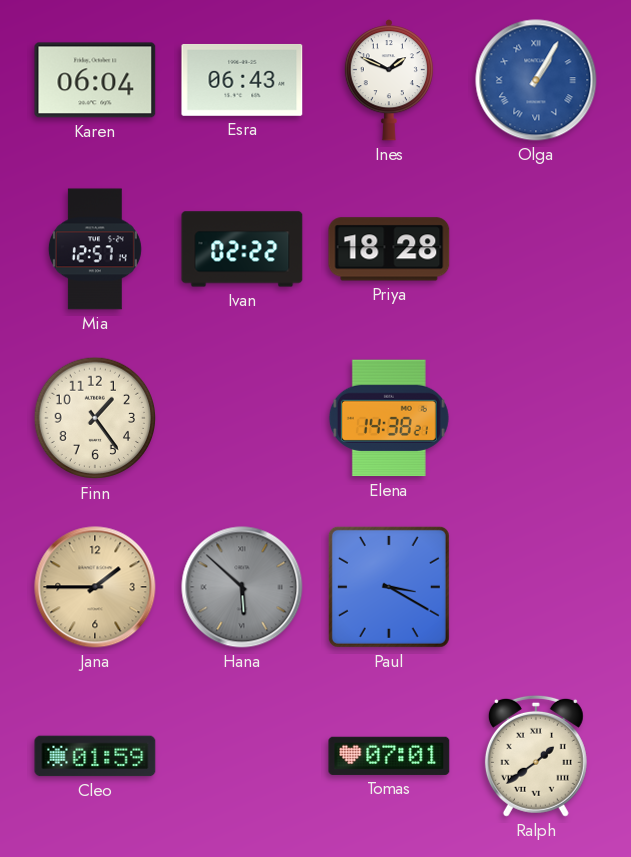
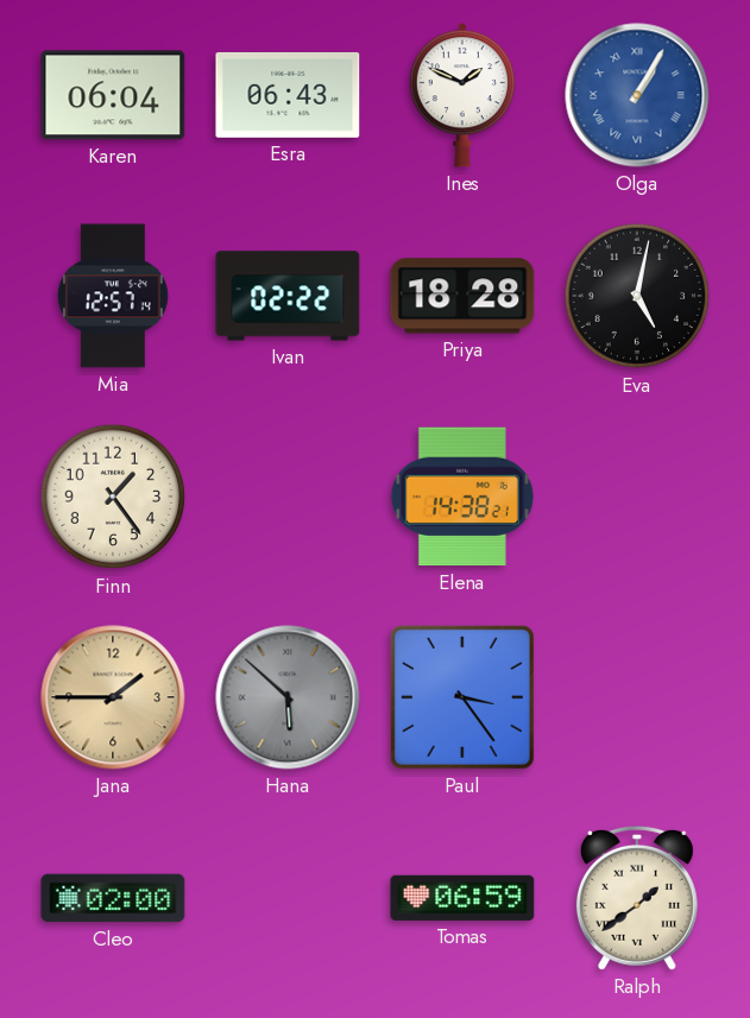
Eva: none -> 5:02 (637, 296)
Paul: 3:20 -> 3:24 (462, 697)
Cleo: 01:59 -> 02:00 (113, 898)
Tomas: 07:01 -> 06:59 (462, 898)
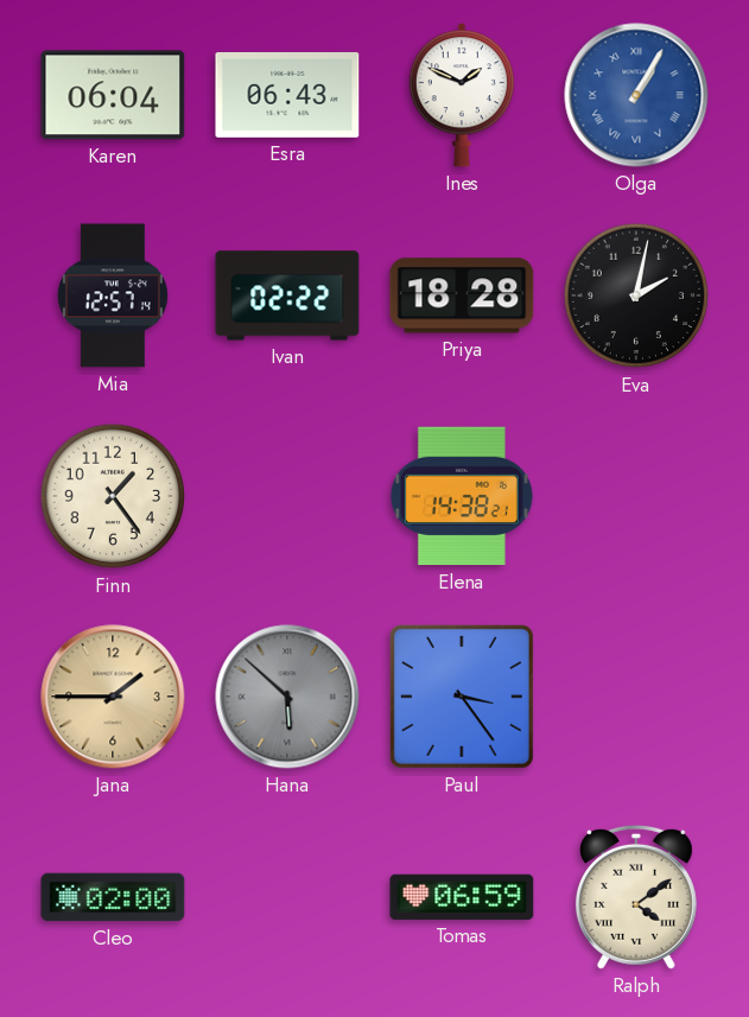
Eva: 5:02 -> 2:02 (636, 295)
Ralph: 1:39 -> 4:09 (636, 897)
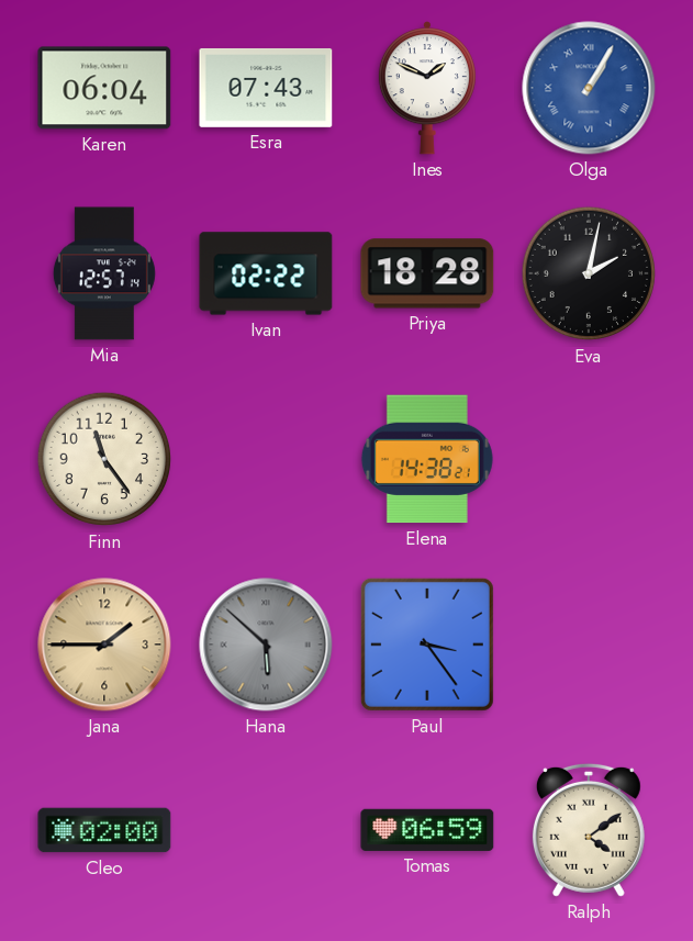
Esra: 06:43 -> 07:43 (266, 88)
Finn: 1:24 -> 11:24 (104, 459)
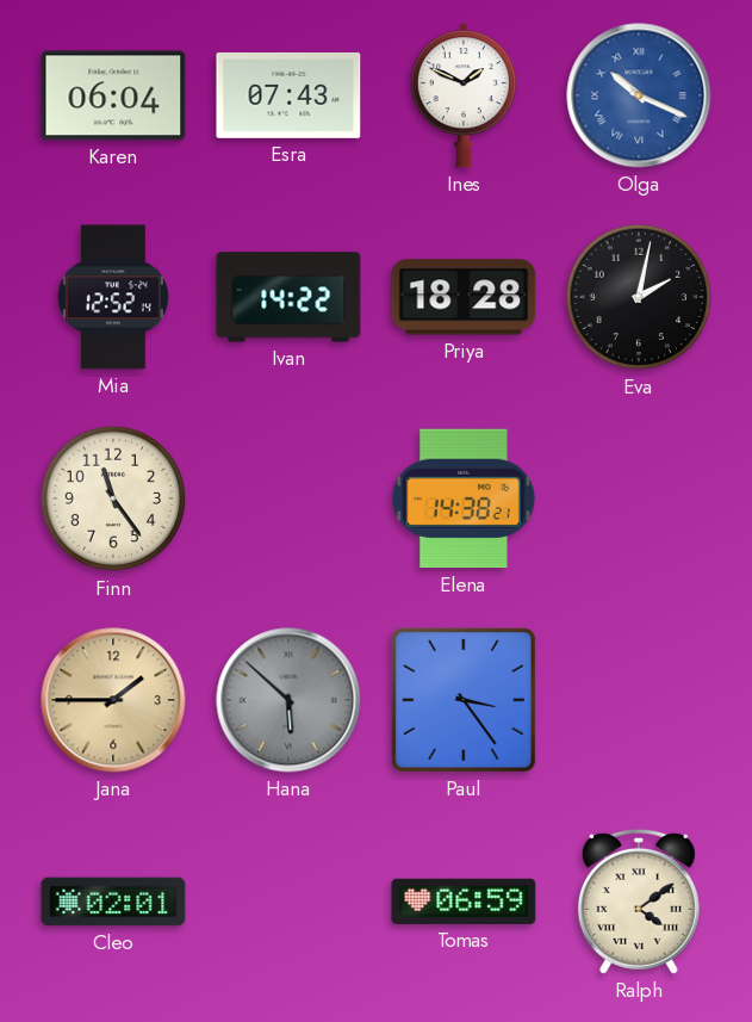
Olga: 1:05 -> 10:19 (639, 95)
Mia: 12:57 -> 12:52 (113, 297)
Ivan: 02:22 -> 14:22 (288, 297)
Cleo: 02:00 -> 02:01 (113, 902)
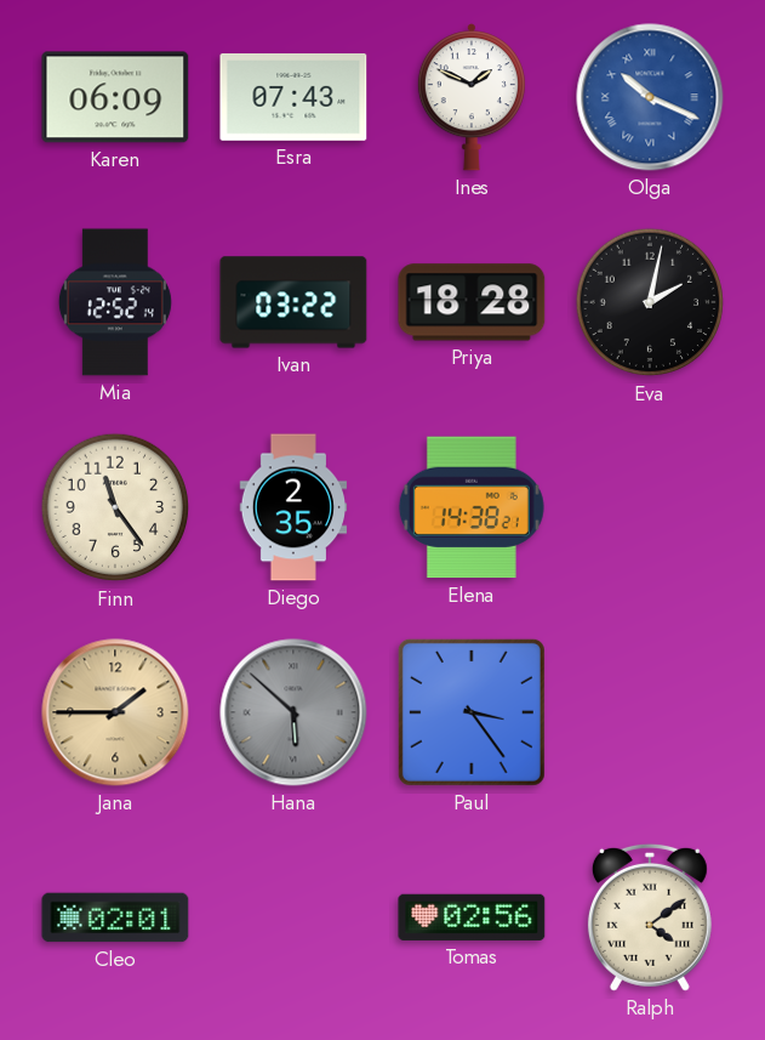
Karen: 06:04 -> 06:09 (115, 97)
Ivan: 14:22 -> 03:22 (293, 302)
Diego: none -> 2:35 (293, 507)
Tomas: 06:59 -> 02:56 (472, 917)
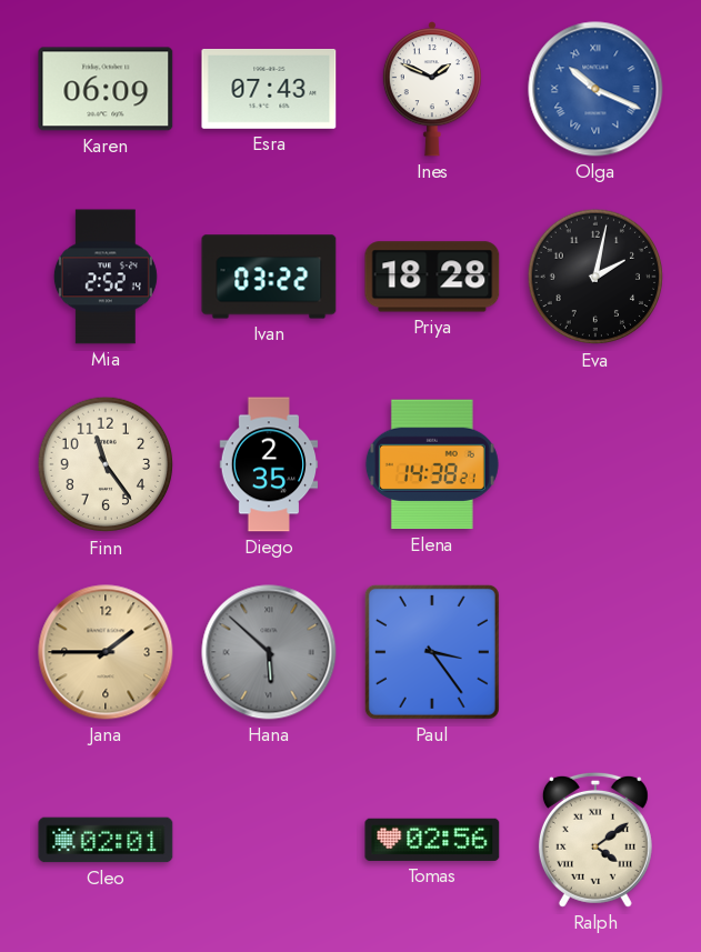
Mia: 12:52 -> 2:52 (106, 277)
